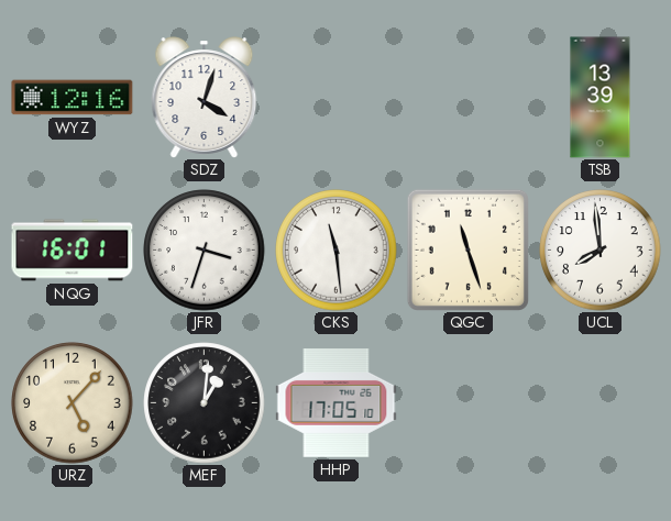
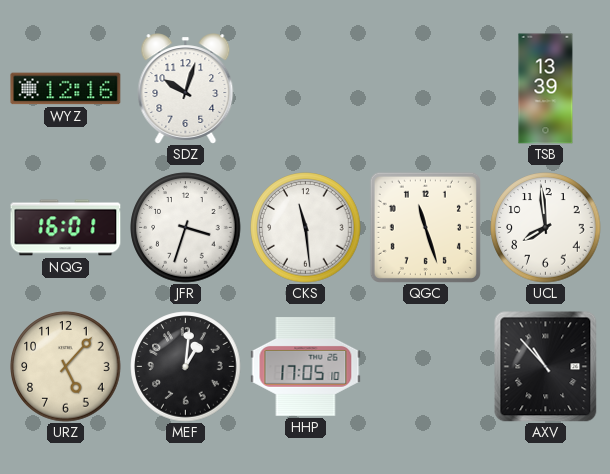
SDZ: 4:03 -> 10:03 (186, 89)
AXV: none -> 10:53 (546, 367)
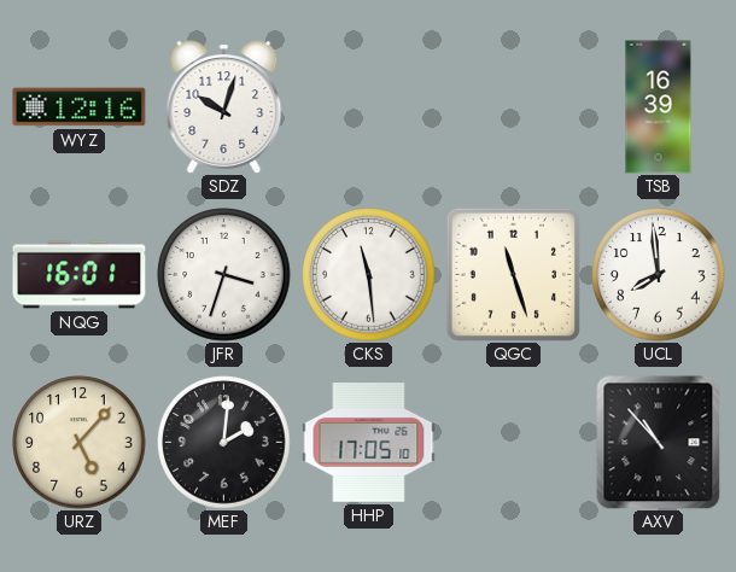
TSB: 13:39 -> 16:39 (659, 107)
MEF: 1:01 -> 2:01 (224, 443)
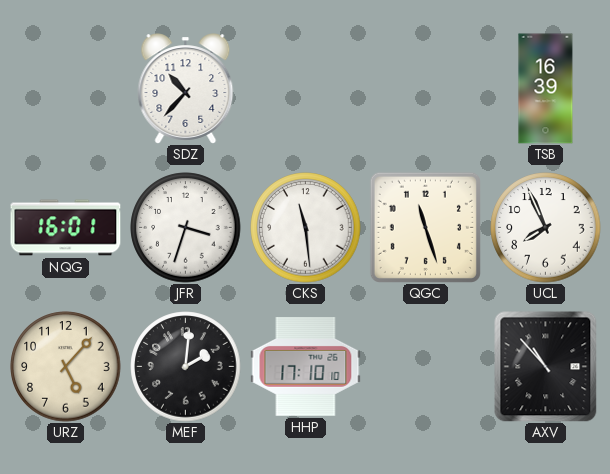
WYZ: 12:16 -> none (80, 107)
SDZ: 10:03 -> 10:37 (186, 89)
UCL: 7:59 -> 7:56 (546, 228)
HHP: 17:05 -> 17:10 (306, 367)
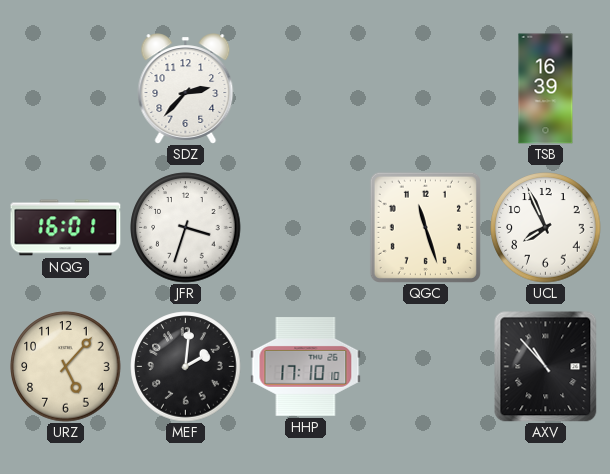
SDZ: 10:37 -> 2:37 (186, 89)
CKS: 11:29 -> none (306, 228)
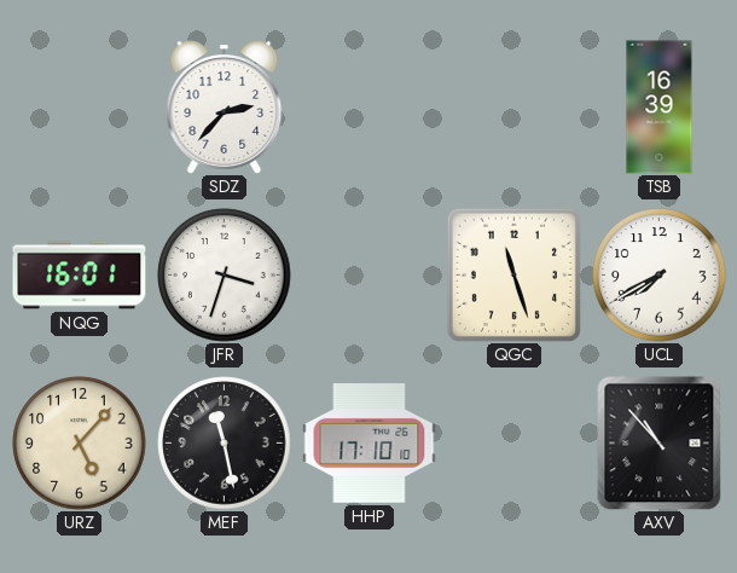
UCL: 7:56 -> 7:40 (660, 276)
MEF: 2:01 -> 11:28 (225, 444)
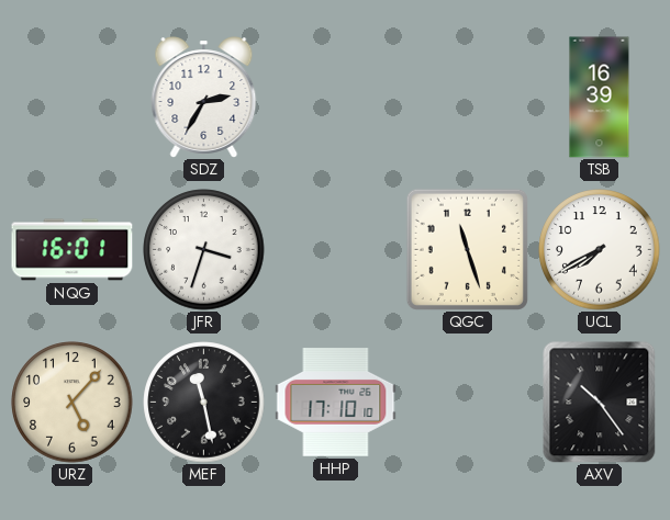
SDZ: 2:37 -> 2:35 (204, 98)
AXV: 10:53 -> 10:24 (600, 403)
